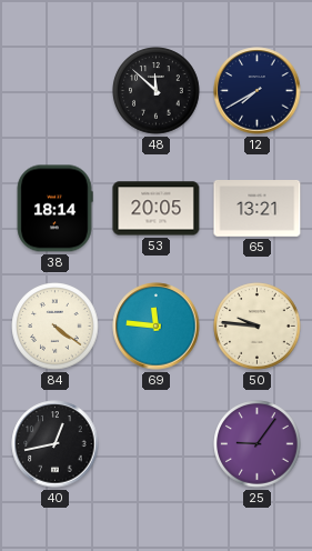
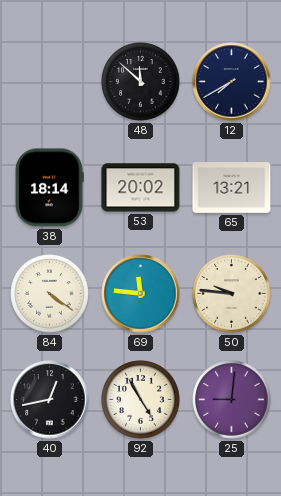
53: 20:05 -> 20:02 (141, 188)
92: none -> 4:55 (141, 400)
25: 9:06 -> 9:01 (232, 400)
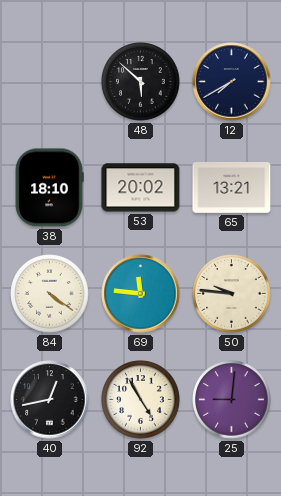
48: 11:52 -> 5:52 (141, 82)
38: 18:14 -> 18:10 (49, 188)
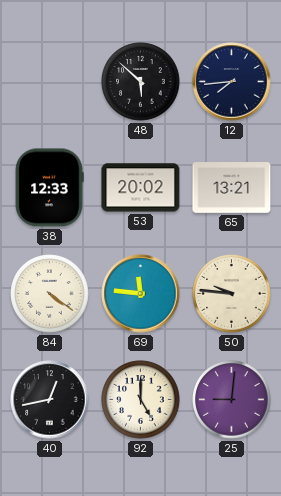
12: 7:40 -> 7:44 (232, 82)
38: 18:10 -> 12:33 (49, 188)
92: 4:55 -> 5:00 (141, 400)
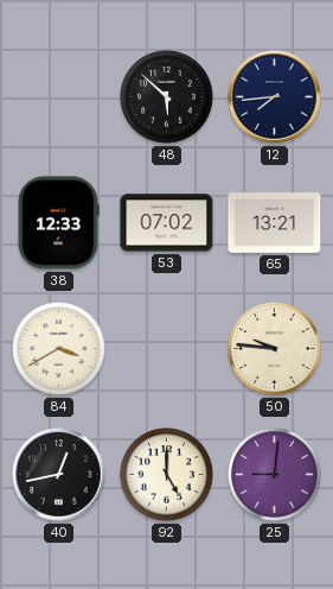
53: 20:02 -> 07:02 (167, 223)
84: 4:21 -> 3:40 (59, 349)
69: 11:46 -> none (141, 294)
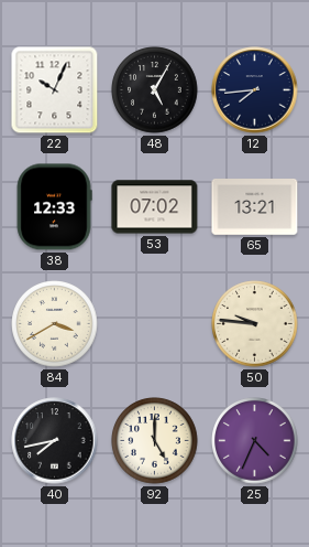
22: none -> 10:04 (55, 90)
48: 5:52 -> 5:05 (155, 90)
40: 12:43 -> 7:43 (55, 441)
25: 9:01 -> 4:34 (255, 441)
